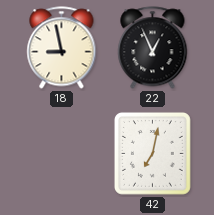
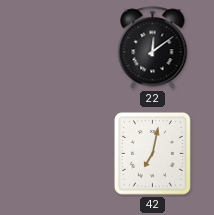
18: 8:58 -> none (62, 48)
22: 12:56 -> 12:09 (153, 48)
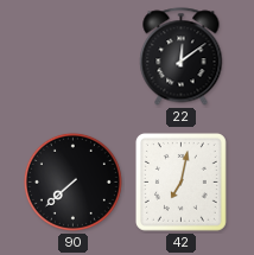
90: none -> 7:38 (72, 181)
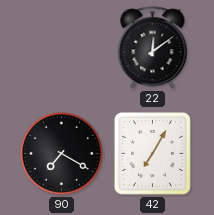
90: 7:38 -> 7:20 (61, 153)
42: 7:02 -> 7:05 (152, 153)
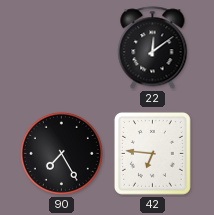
90: 7:20 -> 7:25 (61, 153)
42: 7:05 -> 6:46 (152, 153)
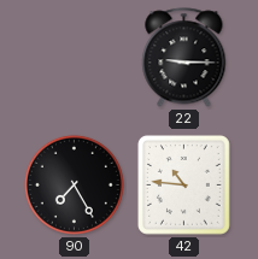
22: 12:09 -> 9:15 (184, 58)
42: 6:46 -> 10:46 (183, 184)
